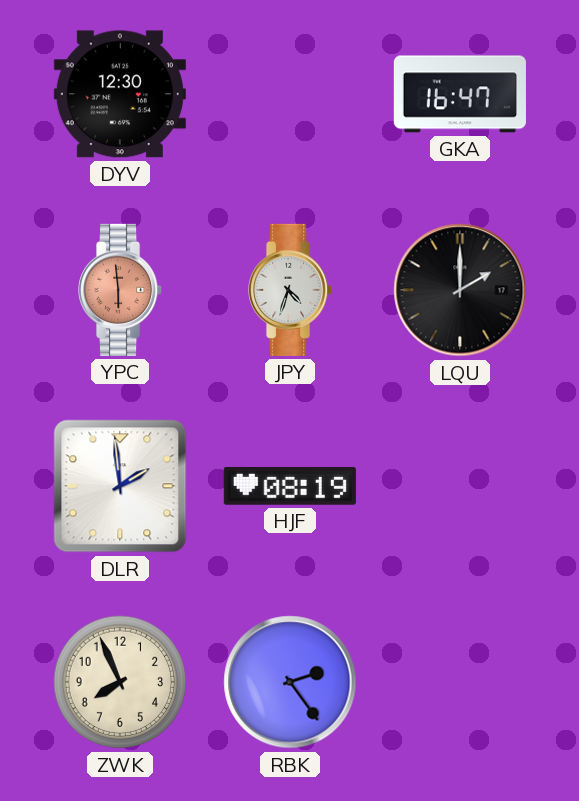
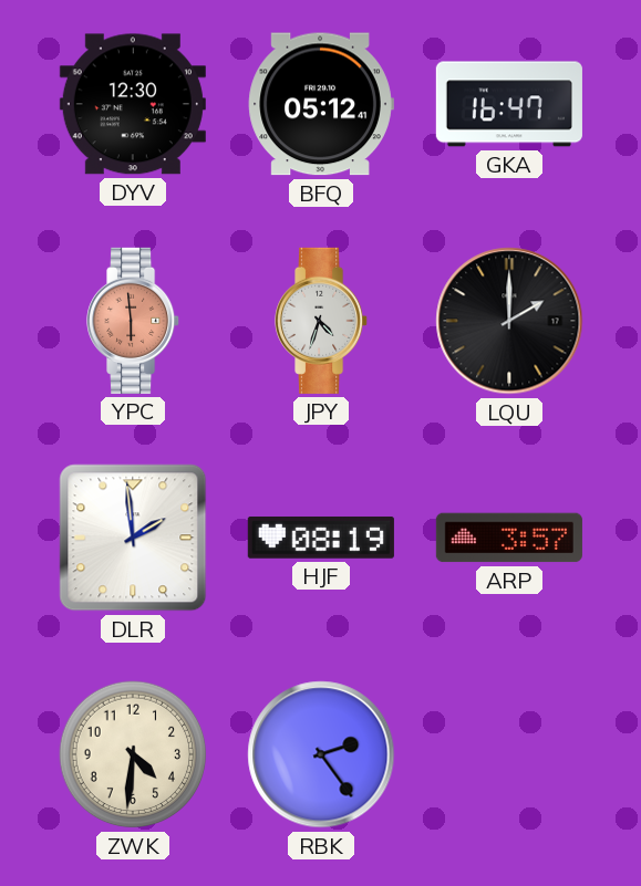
BFQ: none -> 05:12 (321, 104)
ARP: none -> 3:57 (509, 538)
ZWK: 7:56 -> 4:31 (133, 754)
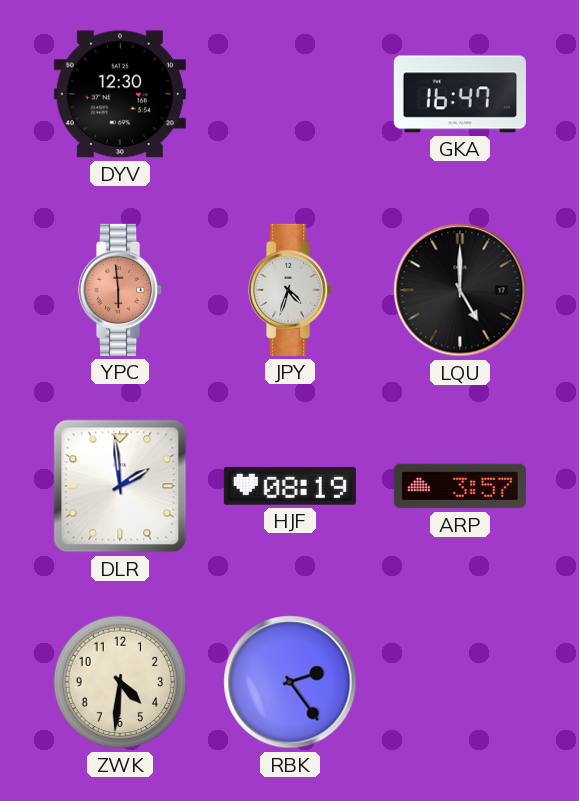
BFQ: 05:12 -> none (321, 104)
LQU: 2:00 -> 5:00 (460, 290)
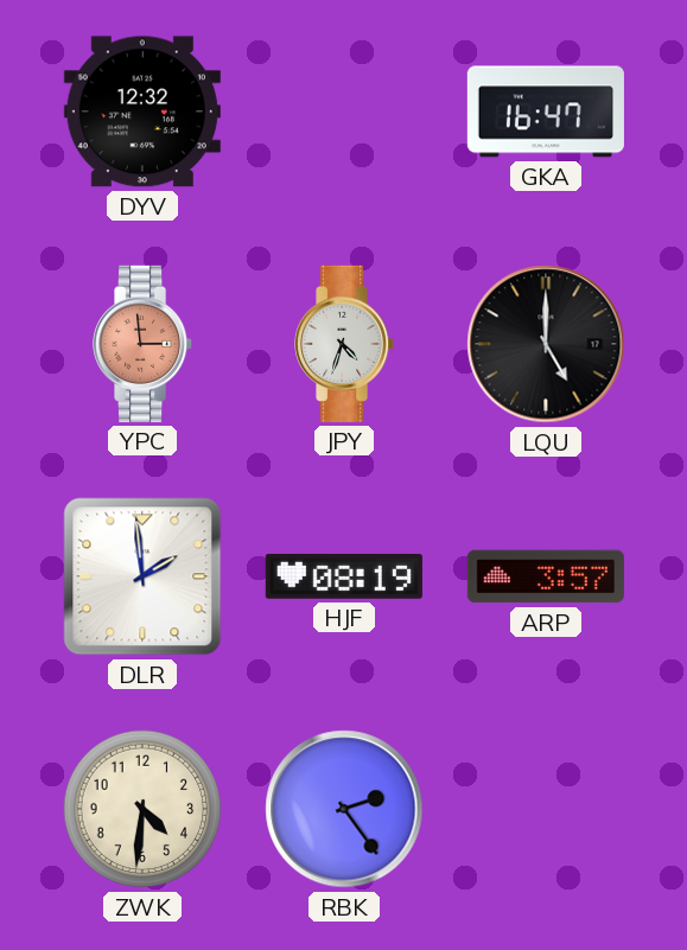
DYV: 12:30 -> 12:32 (142, 111)
YPC: 5:59 -> 2:59 (144, 344)
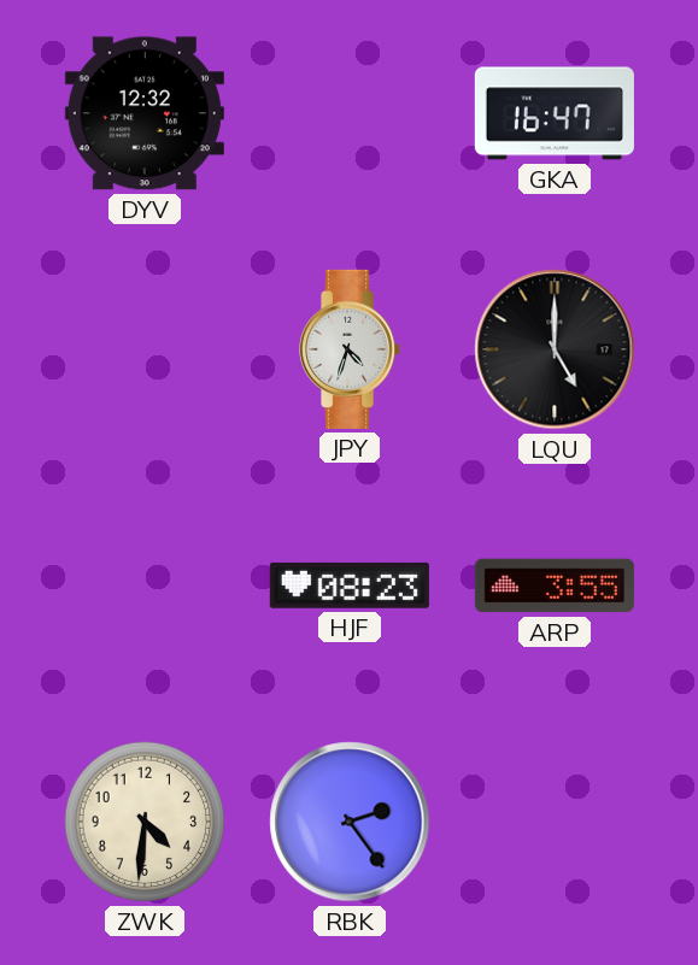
YPC: 2:59 -> none (144, 344)
DLR: 1:59 -> none (142, 576)
HJF: 08:19 -> 08:23 (350, 586)
ARP: 3:57 -> 3:55 (555, 586)
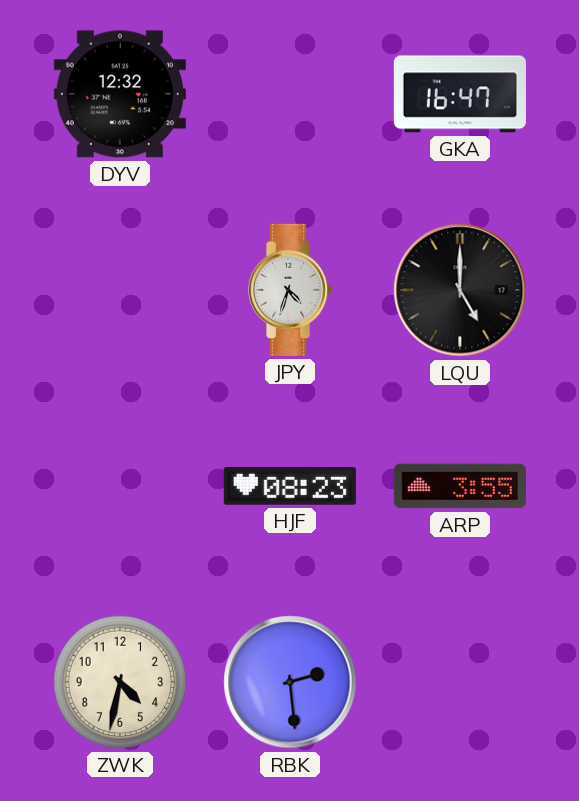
ZWK: 4:31 -> 4:32 (120, 682)
RBK: 2:24 -> 2:29 (290, 682)
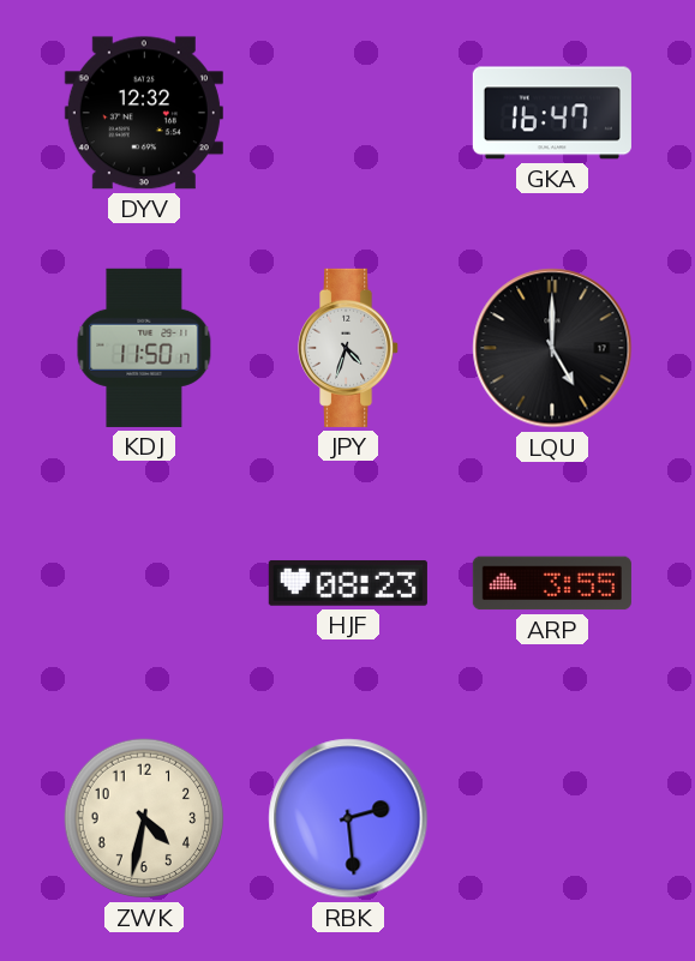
KDJ: none -> 11:50 (144, 348)
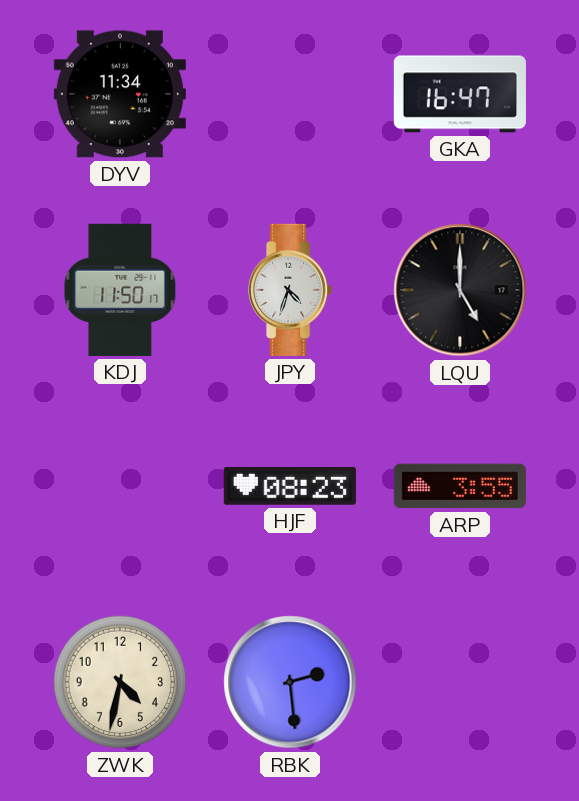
DYV: 12:32 -> 11:34 (120, 94)
